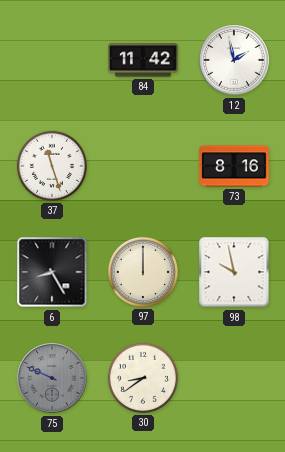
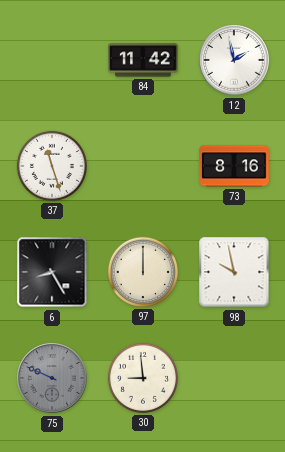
30: 8:39 -> 8:59 (143, 378)
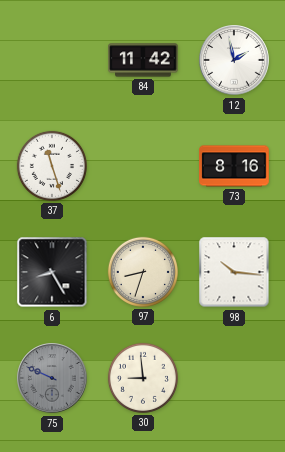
97: 12:00 -> 8:33 (143, 272)
98: 9:58 -> 10:16 (234, 272)
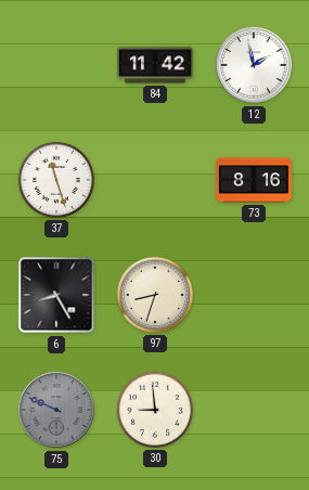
98: 10:16 -> none (234, 272)
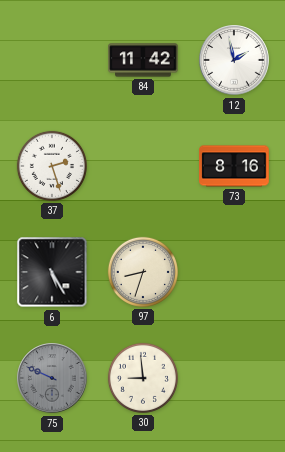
37: 11:27 -> 2:27 (52, 166)
6: 8:25 -> 5:25 (52, 272)
